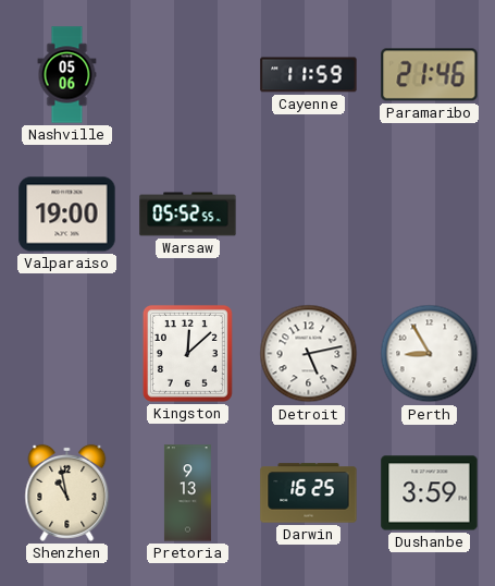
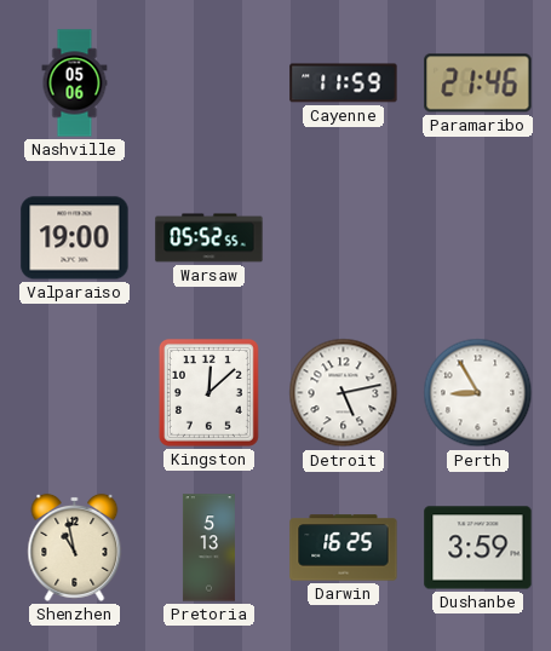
Pretoria: 9:13 -> 5:13 (208, 548)
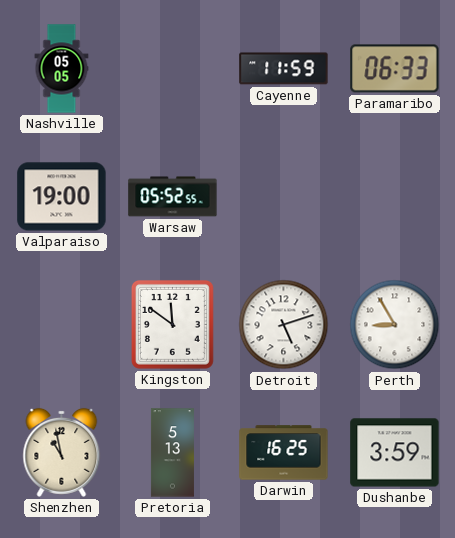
Nashville: 05:06 -> 05:05 (62, 69)
Paramaribo: 21:46 -> 06:33 (395, 69)
Kingston: 12:08 -> 11:51 (172, 324)
Detroit: 5:13 -> 5:12 (284, 325)
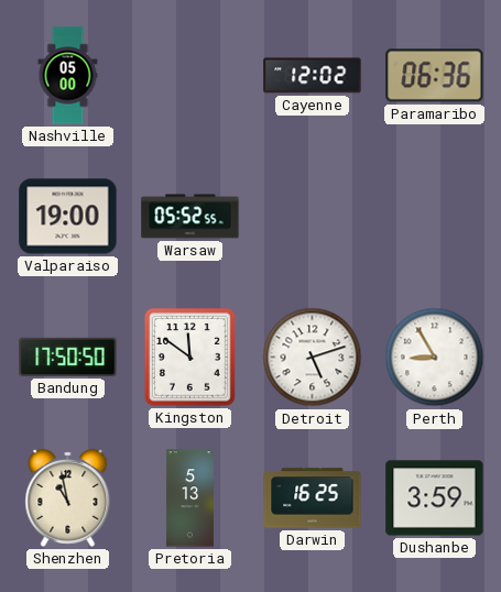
Nashville: 05:05 -> 05:00 (68, 76)
Cayenne: 11:59 -> 12:02 (313, 76)
Paramaribo: 06:33 -> 06:36 (435, 76)
Bandung: none -> 17:50 (68, 357)
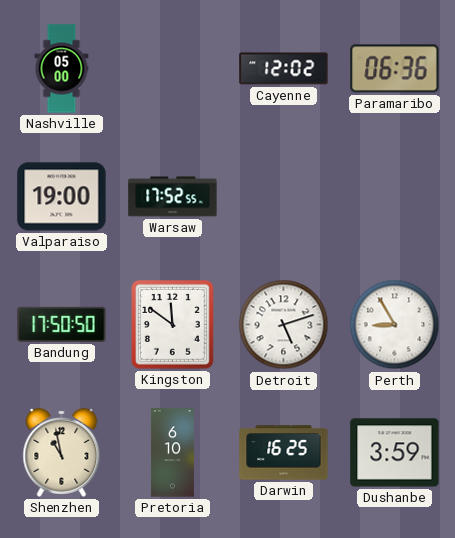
Warsaw: 05:52 -> 17:52 (173, 197)
Pretoria: 5:13 -> 6:10 (172, 453)
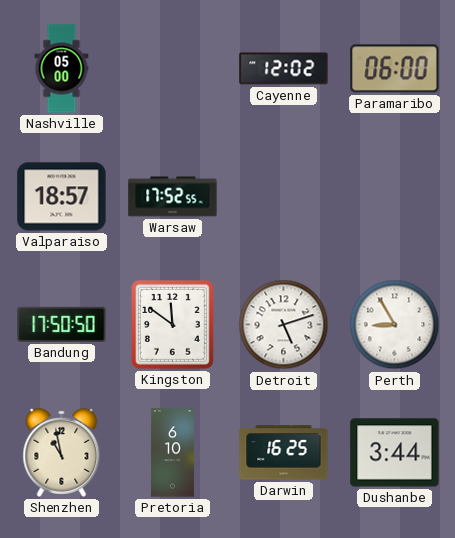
Paramaribo: 06:36 -> 06:00 (395, 69)
Valparaiso: 19:00 -> 18:57 (62, 197)
Dushanbe: 3:59 -> 3:44 (395, 453)
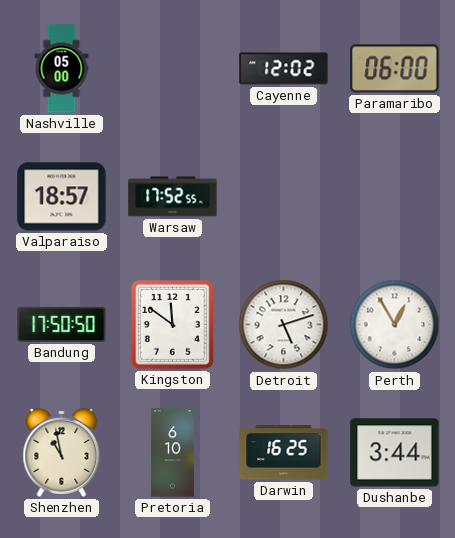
Perth: 8:55 -> 12:55 (395, 325)
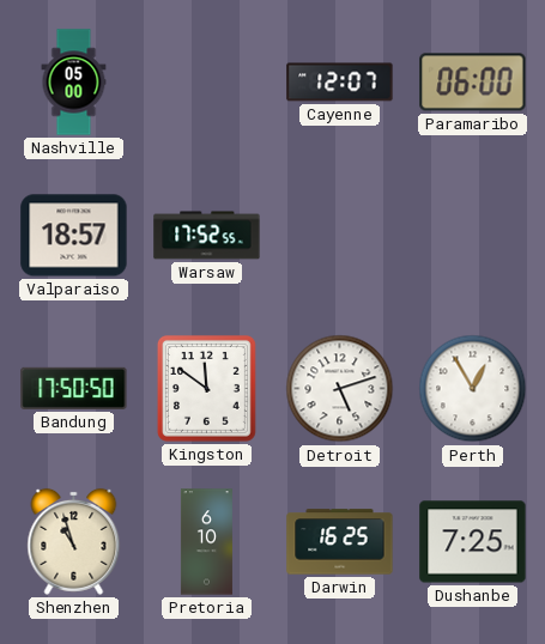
Cayenne: 12:02 -> 12:07 (340, 83)
Shenzhen: 10:58 -> 10:57 (74, 541)
Dushanbe: 3:44 -> 7:25 (473, 542)
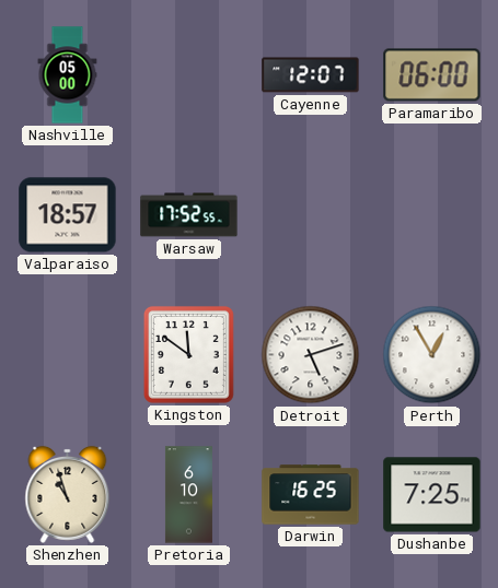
Bandung: 17:50 -> none (74, 388)
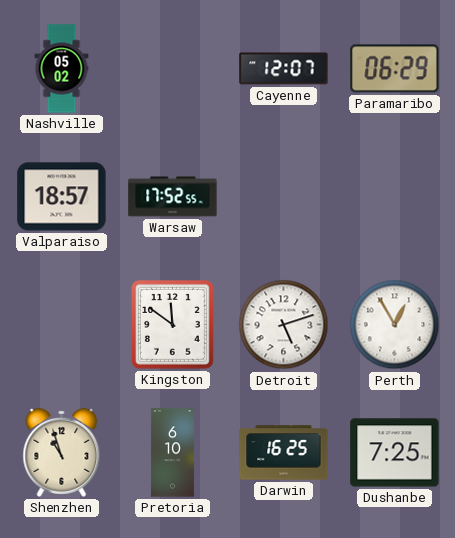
Nashville: 05:00 -> 05:02 (62, 69)
Paramaribo: 06:00 -> 06:29 (395, 69)
